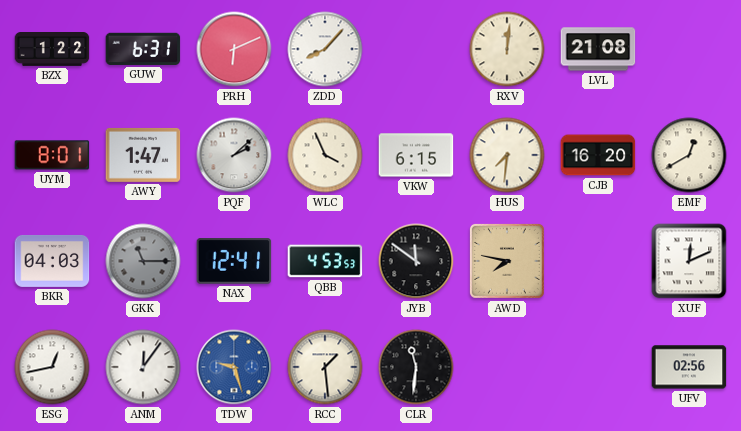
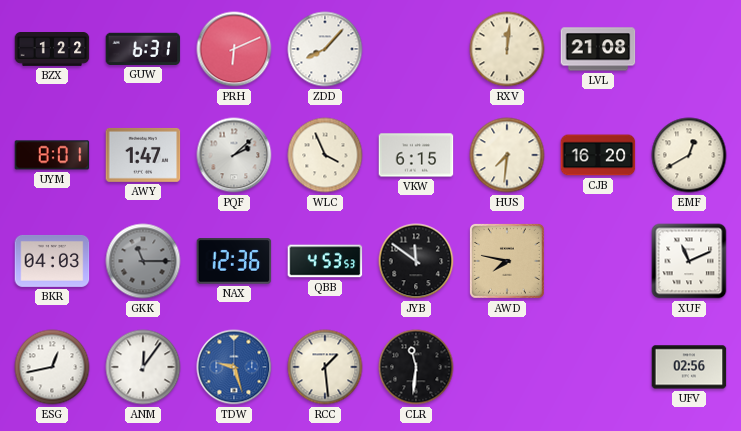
NAX: 12:41 -> 12:36 (234, 261)
XUF: 12:11 -> 11:11 (689, 261)
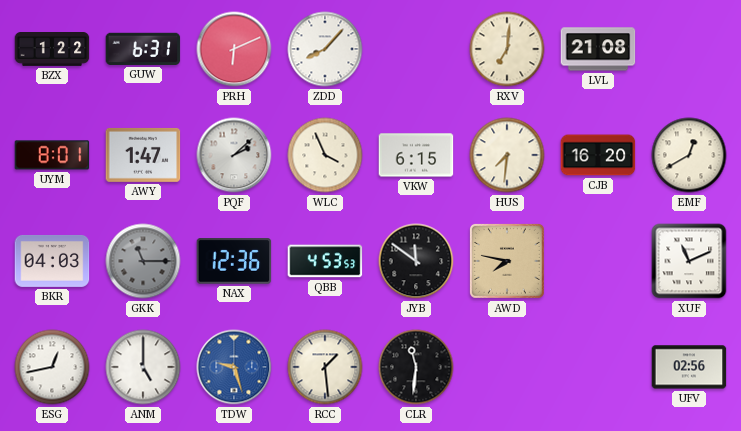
RXV: 12:01 -> 7:01 (507, 49)
ANM: 12:06 -> 5:00 (143, 367)
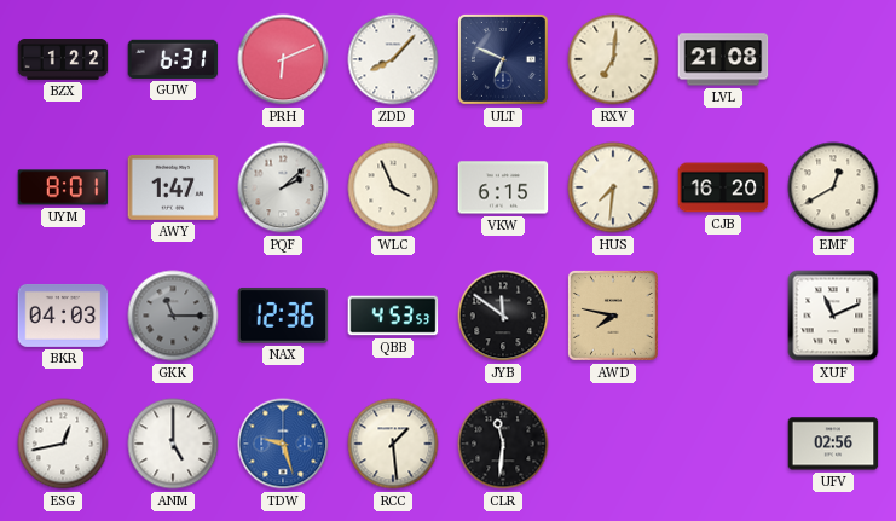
ULT: none -> 6:49 (503, 59)
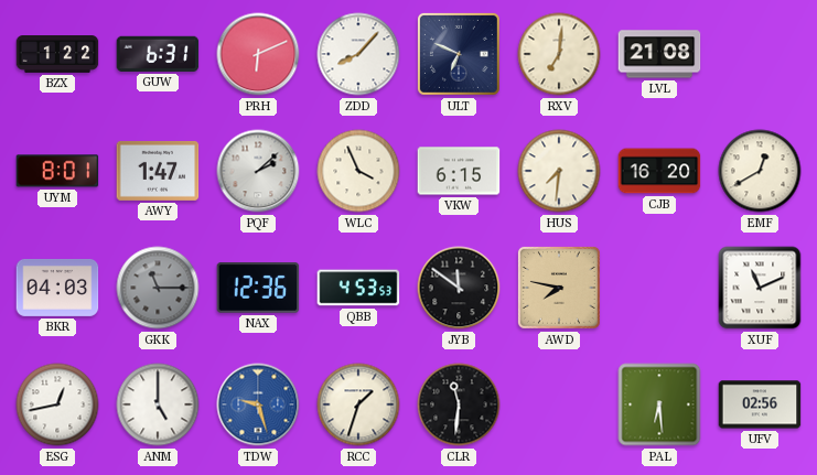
RCC: 1:29 -> 1:33 (358, 404)
PAL: none -> 6:29 (659, 404)
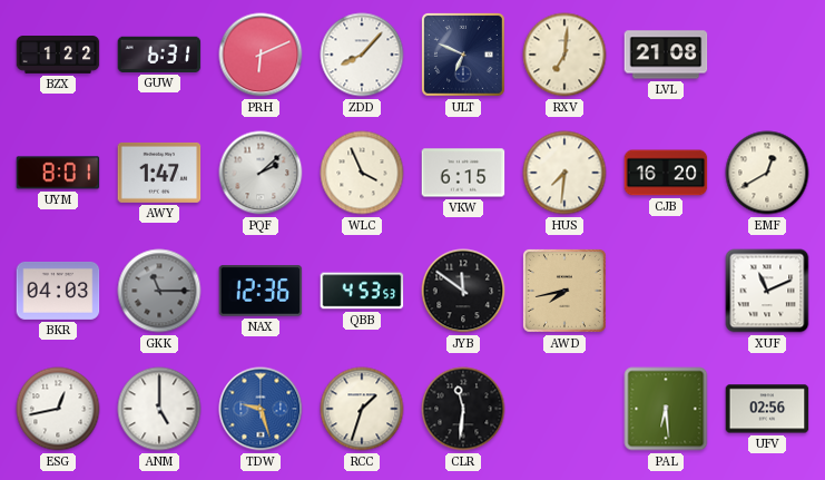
AWD: 7:47 -> 7:43 (564, 291)
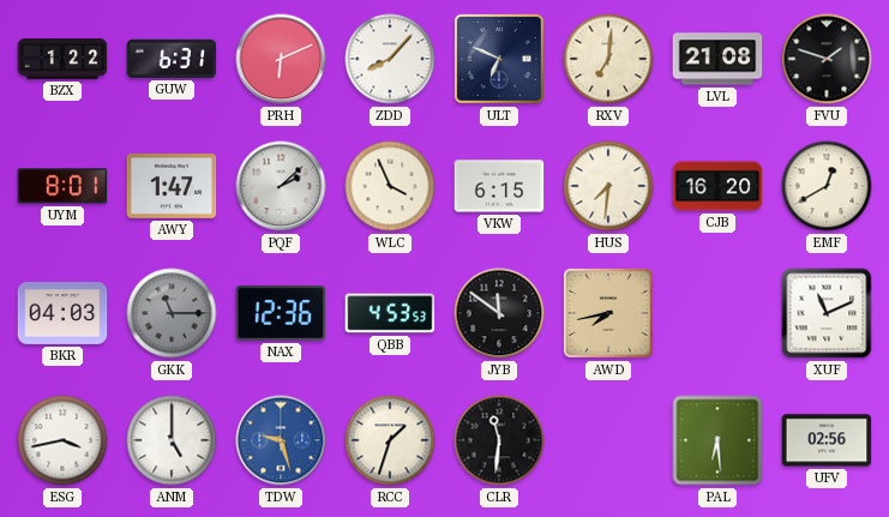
FVU: none -> 1:48 (827, 59)
ESG: 12:43 -> 3:43 (62, 440)
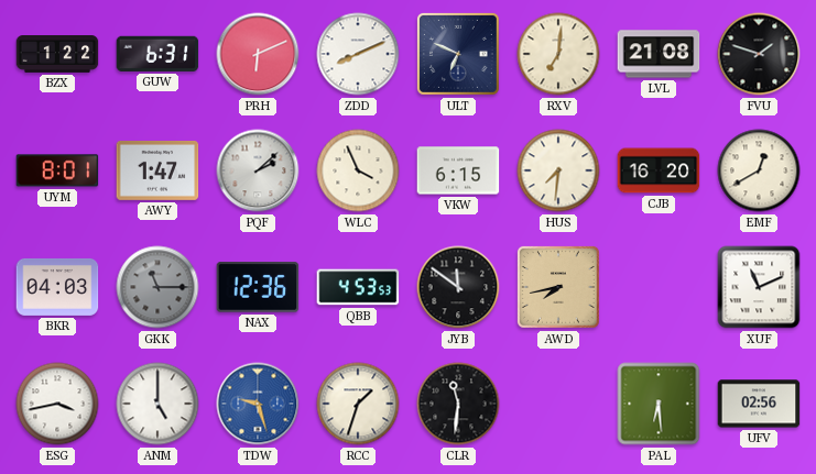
ZDD: 8:07 -> 8:11 (358, 54)
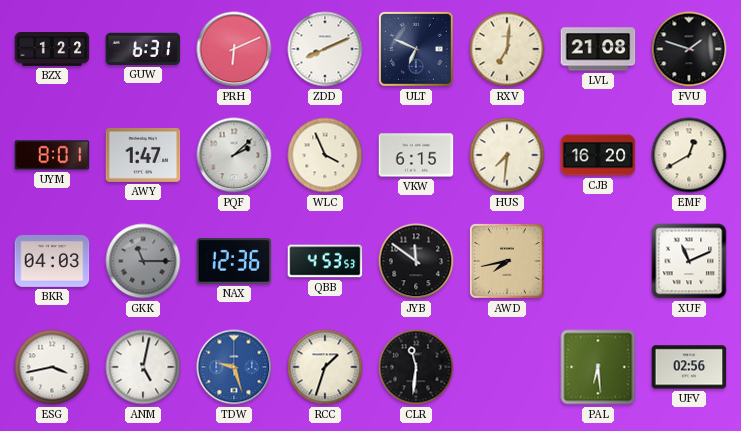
ANM: 5:00 -> 5:02 (143, 367)
